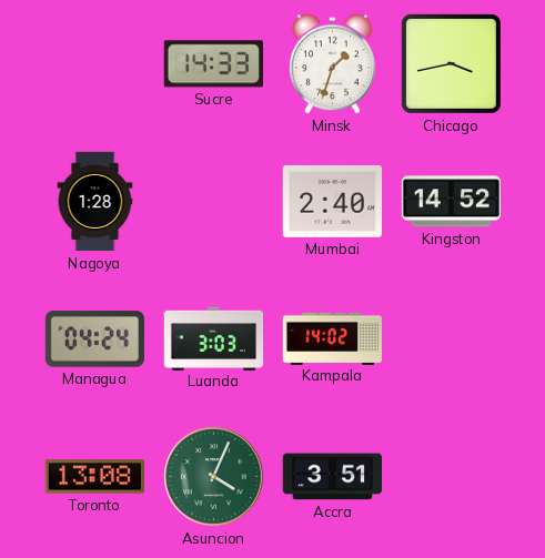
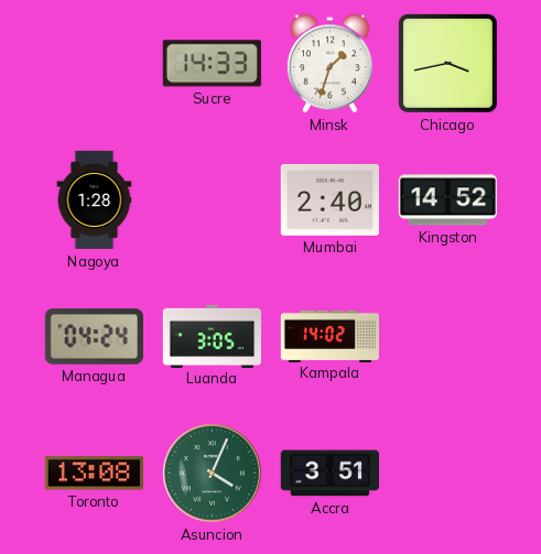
Luanda: 3:03 -> 3:05 (212, 336)
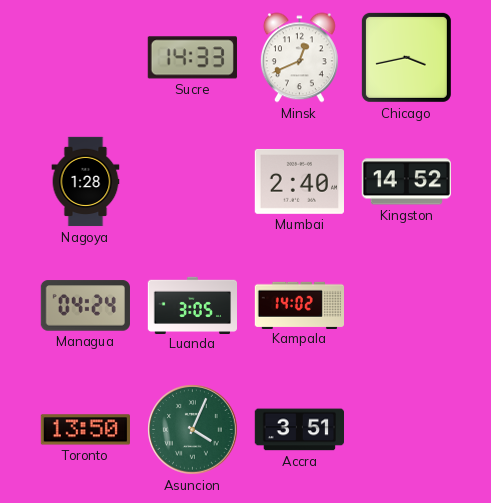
Minsk: 1:33 -> 12:41 (299, 58)
Toronto: 13:08 -> 13:50 (85, 430)
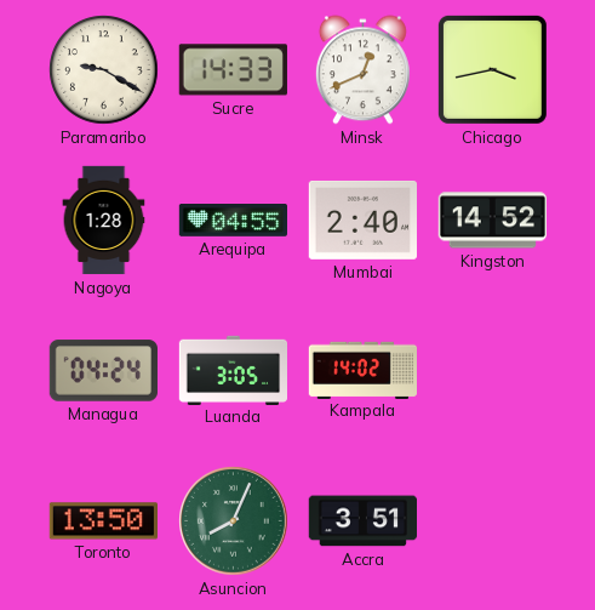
Paramaribo: none -> 9:20 (104, 70)
Arequipa: none -> 04:55 (233, 221)
Asuncion: 4:04 -> 8:04 (234, 521)
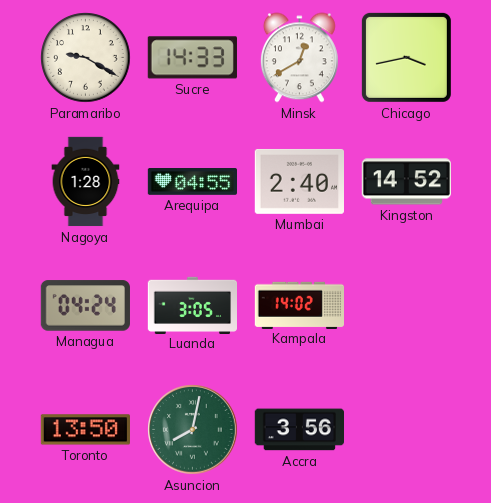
Minsk: 12:41 -> 12:40 (299, 58)
Asuncion: 8:04 -> 8:02 (193, 430)
Accra: 3:51 -> 3:56 (299, 430)
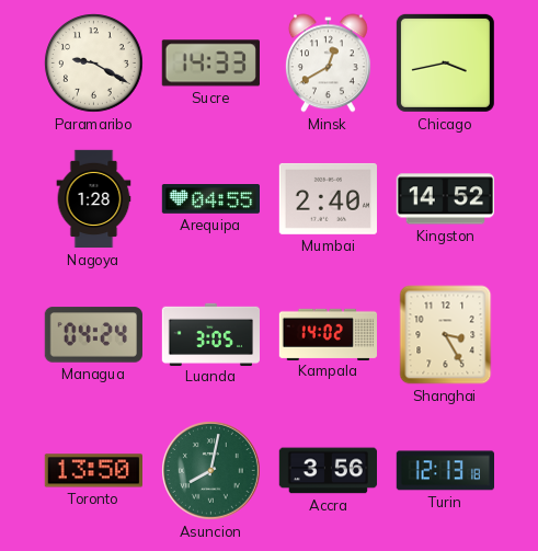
Shanghai: none -> 3:25 (446, 335)
Turin: none -> 12:13 (445, 471)
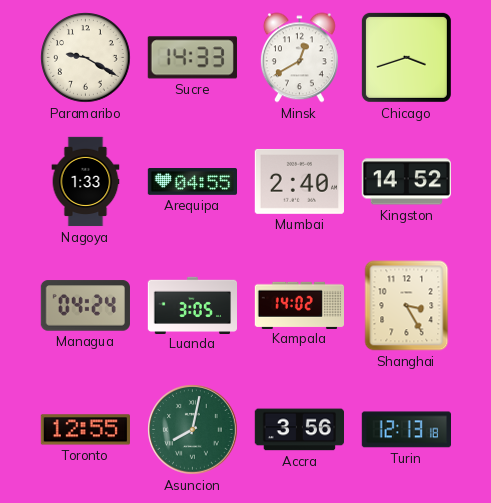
Chicago: 3:43 -> 3:42 (406, 57)
Nagoya: 1:28 -> 1:33 (86, 182)
Toronto: 13:50 -> 12:55 (85, 430)
